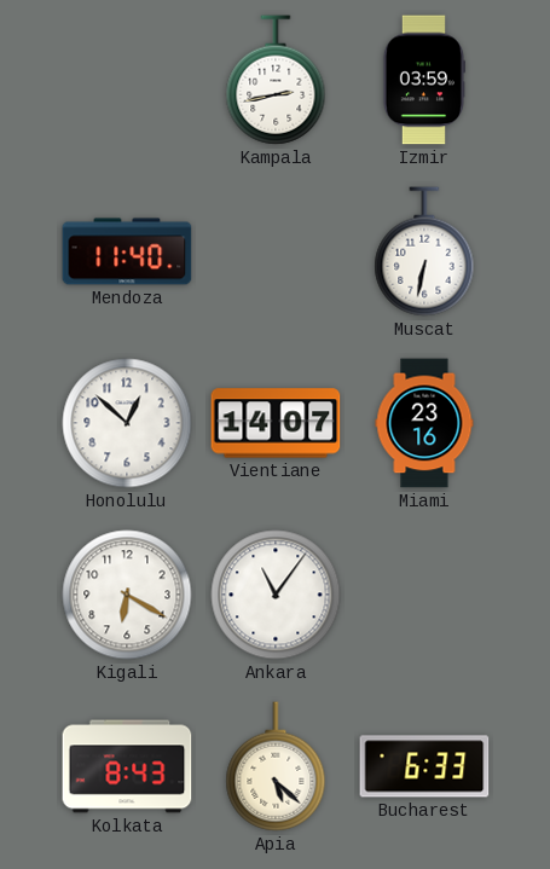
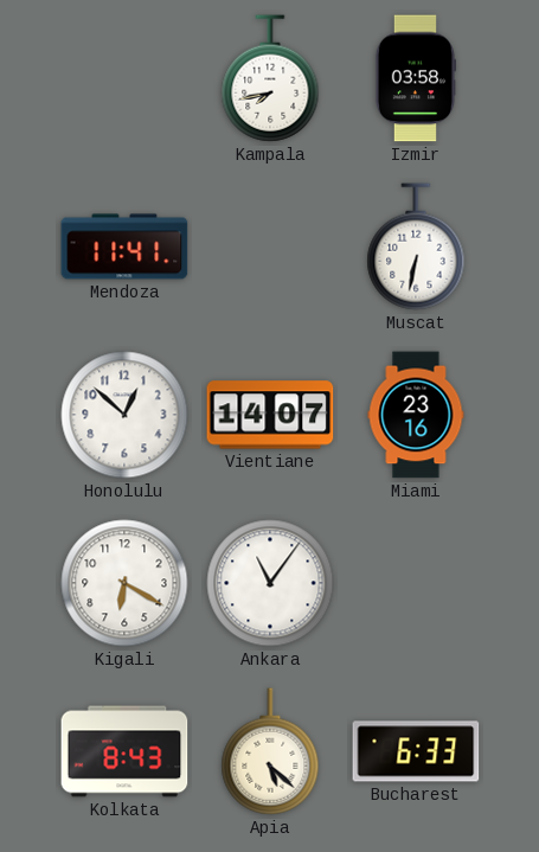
Kampala: 2:43 -> 7:43 (270, 78)
Izmir: 03:59 -> 03:58 (415, 78)
Mendoza: 11:40 -> 11:41 (124, 246)
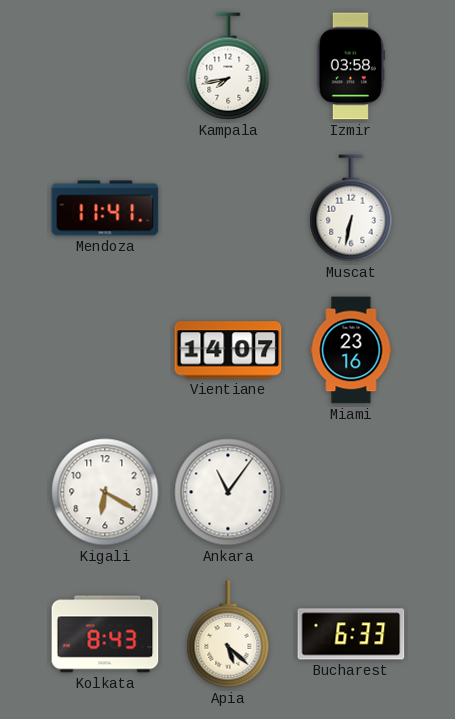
Honolulu: 12:52 -> none (124, 415)
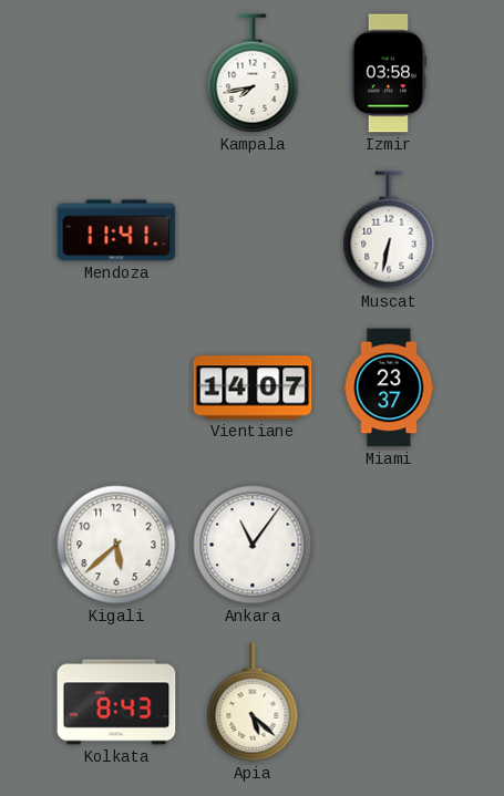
Miami: 23:16 -> 23:37 (389, 387)
Kigali: 6:20 -> 5:38 (116, 545)
Bucharest: 6:33 -> none (351, 634)
